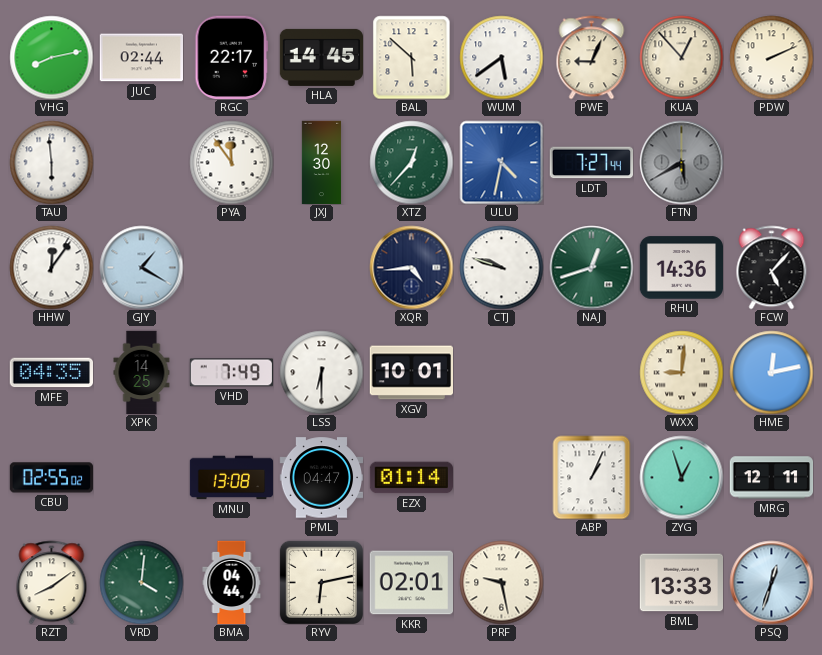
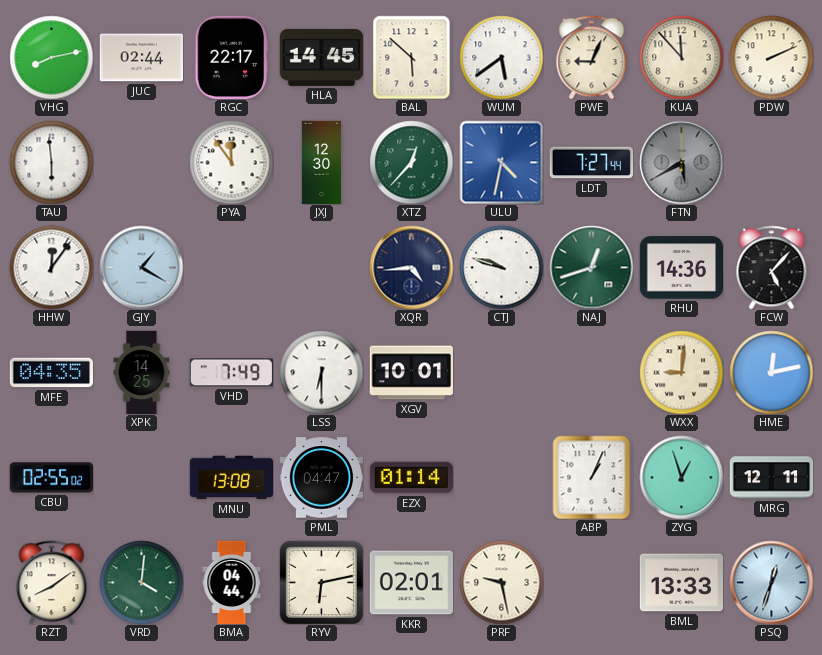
KUA: 12:53 -> 11:53 (681, 57)
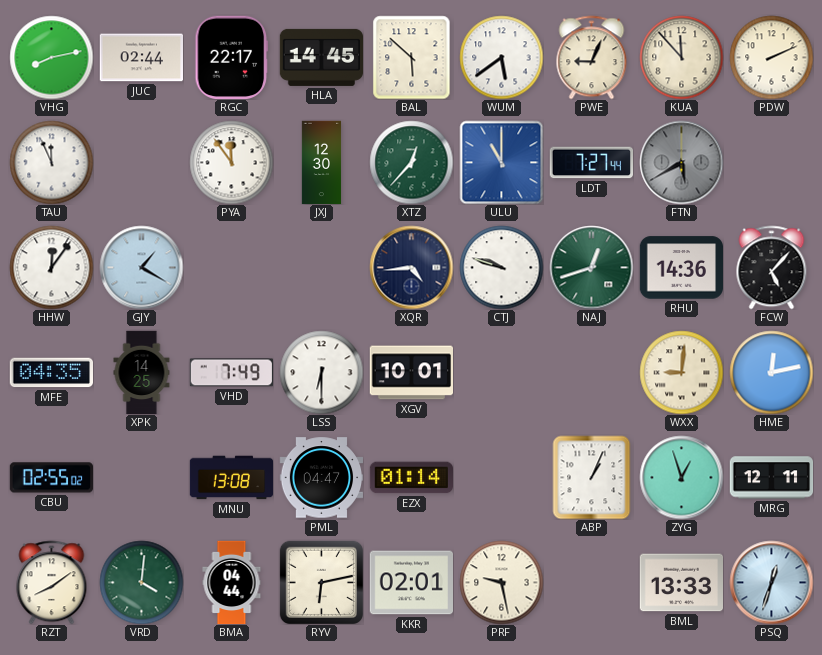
TAU: 5:59 -> 11:56 (51, 162)
ULU: 4:32 -> 11:00 (501, 162)
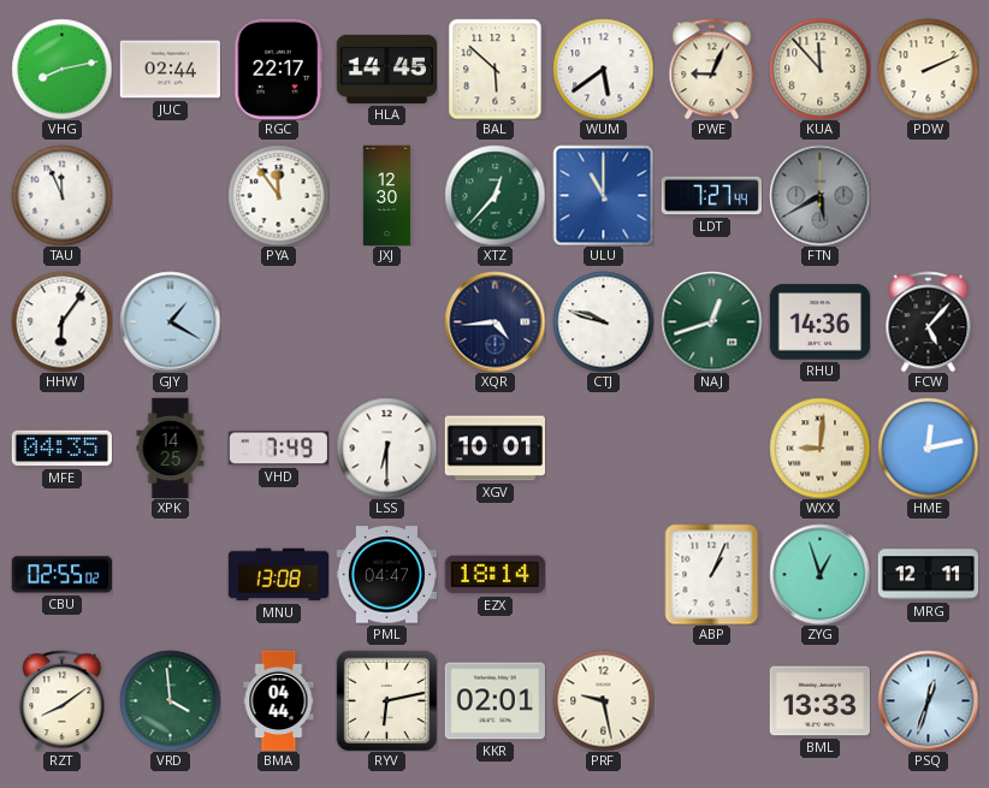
HHW: 12:06 -> 6:06 (61, 321)
EZX: 01:14 -> 18:14 (494, 575)
VRD: 4:01 -> 3:59 (170, 700)
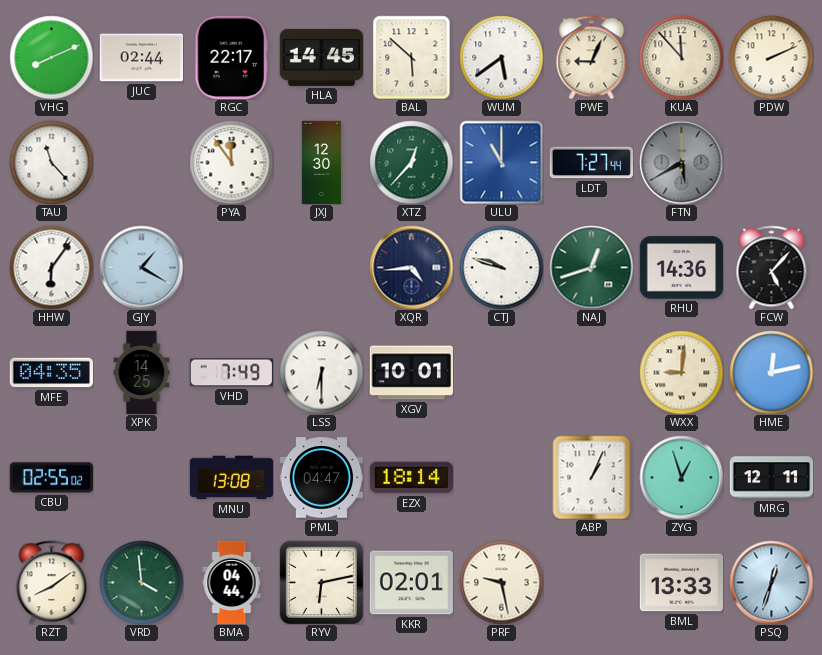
VHG: 8:13 -> 8:11 (51, 57)
TAU: 11:56 -> 11:23 (51, 162)
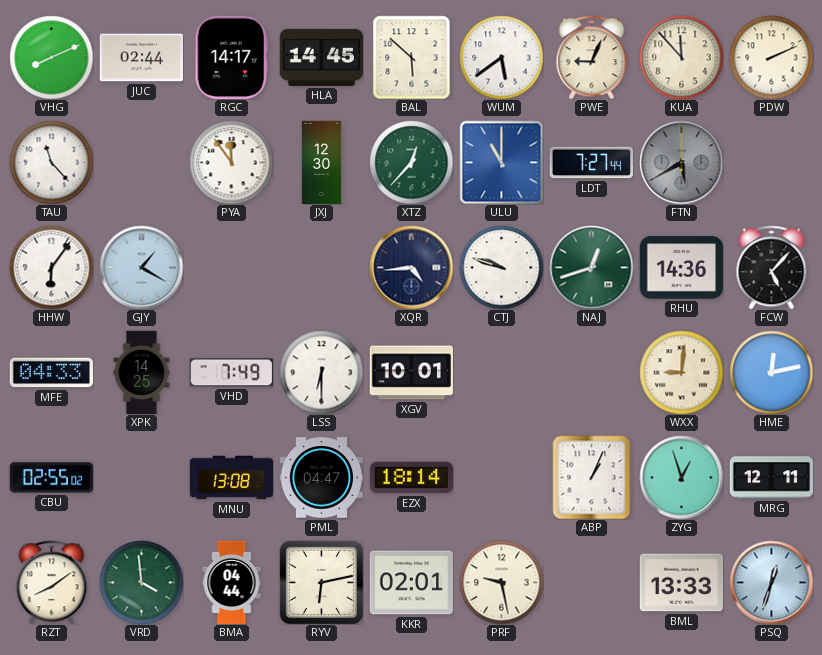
RGC: 22:17 -> 14:17 (232, 57)
MFE: 04:35 -> 04:33 (51, 373)
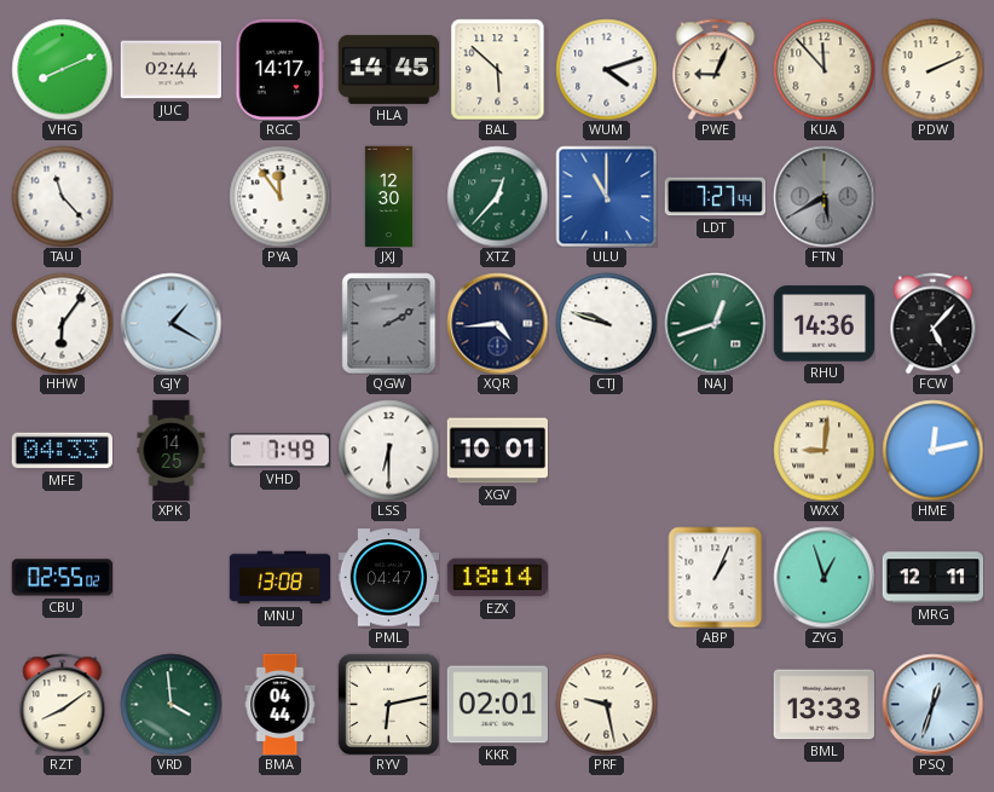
WUM: 5:39 -> 4:12 (606, 69)
QGW: none -> 2:10 (389, 323)
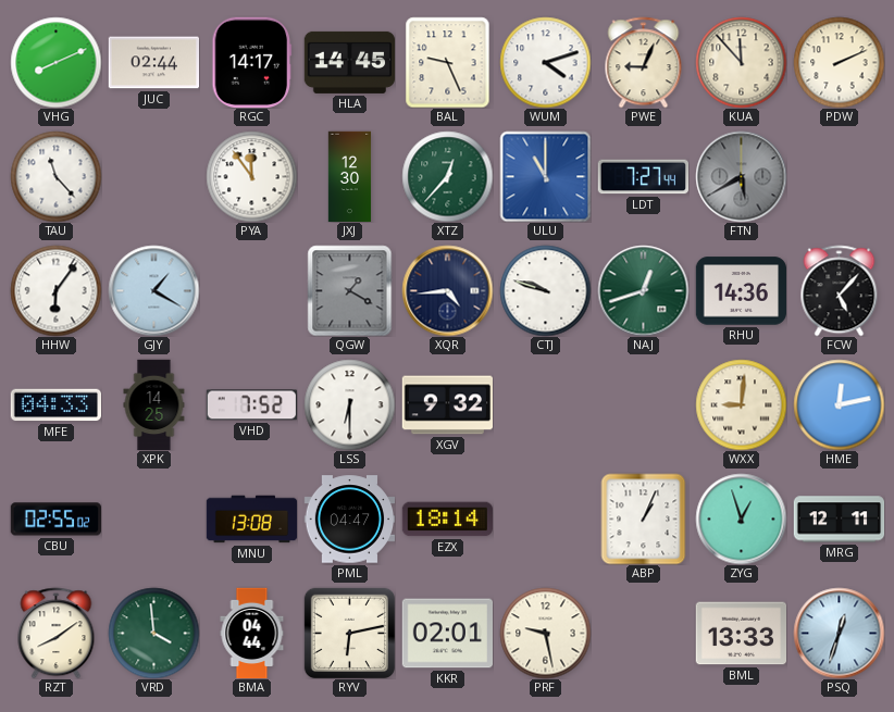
BAL: 5:52 -> 9:26 (448, 62)
QGW: 2:10 -> 1:20 (350, 290)
VHD: 7:49 -> 7:52 (251, 405)
XGV: 10:01 -> 9:32 (447, 405)
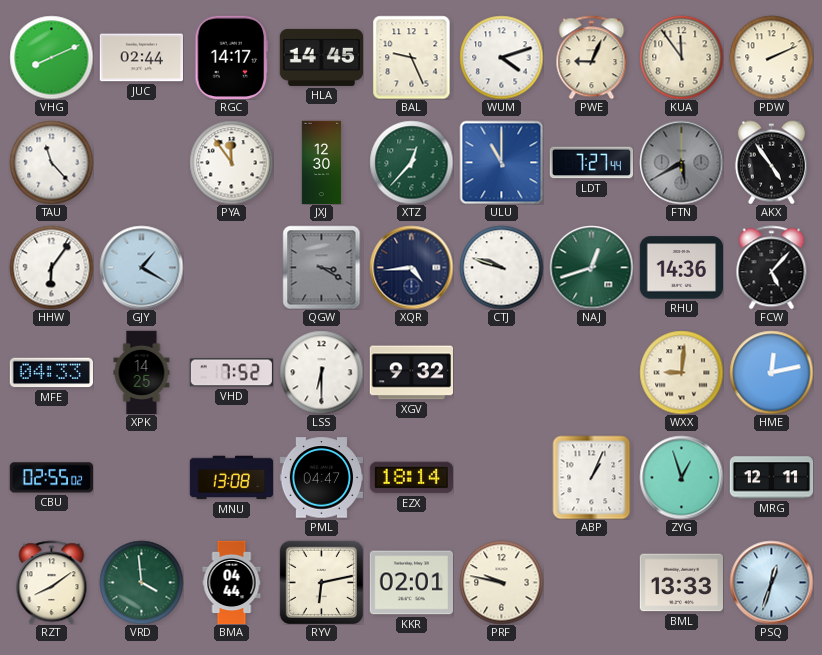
KUA: 11:53 -> 11:54 (681, 57)
AKX: none -> 4:54 (771, 162)
QGW: 1:20 -> 3:20 (322, 267)
PRF: 9:28 -> 9:47 (501, 582)
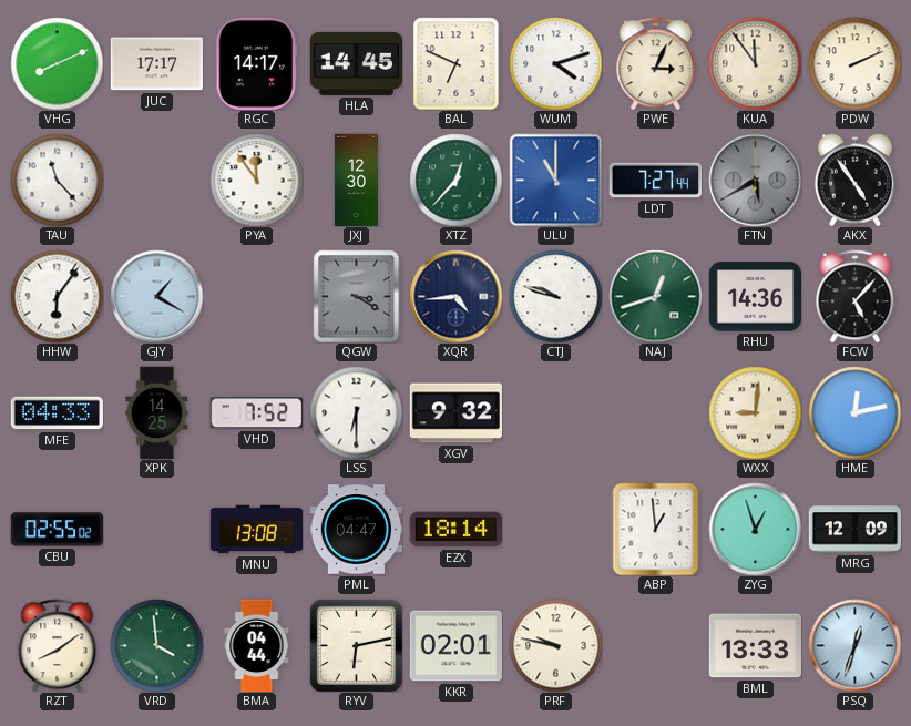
JUC: 02:44 -> 17:17 (156, 64)
BAL: 9:26 -> 6:49 (457, 63)
PWE: 9:04 -> 3:04 (656, 63)
ABP: 1:04 -> 12:59 (656, 529)
MRG: 12:11 -> 12:09 (854, 530)
